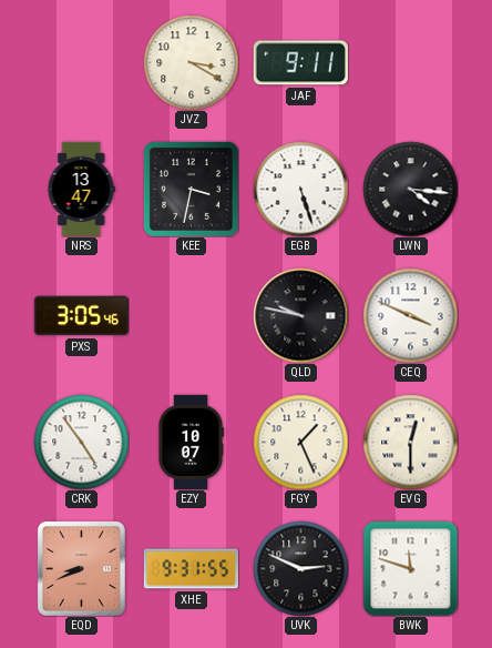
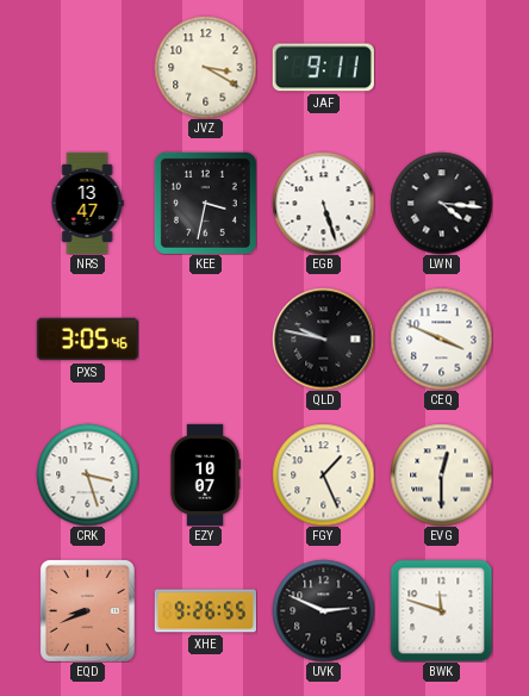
CRK: 4:54 -> 3:27 (87, 474)
XHE: 9:31 -> 9:26 (205, 611)
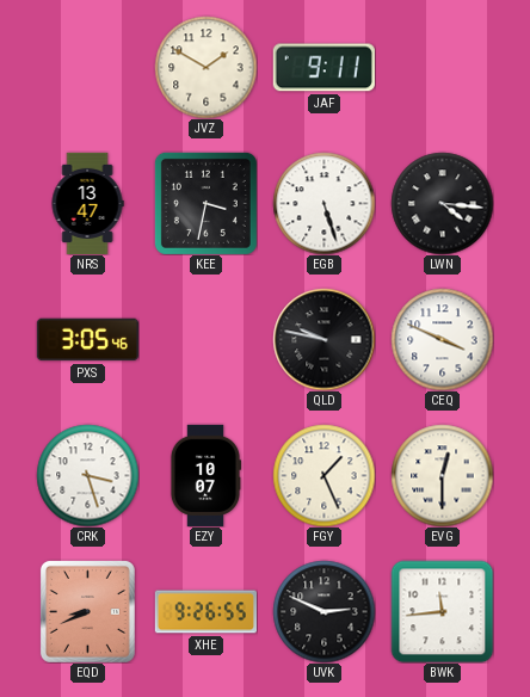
JVZ: 3:20 -> 1:50 (205, 67)
BWK: 11:48 -> 11:44 (442, 611)
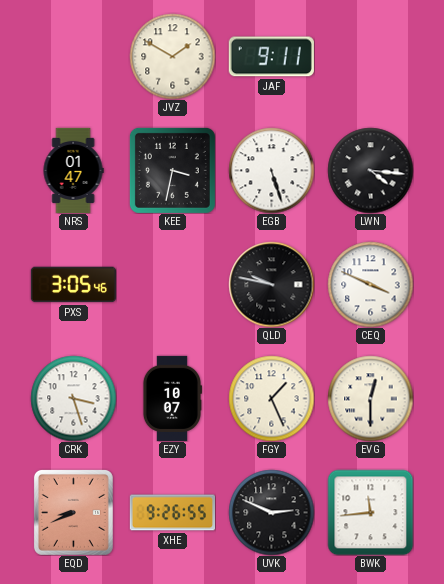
NRS: 13:47 -> 01:47 (73, 170)
